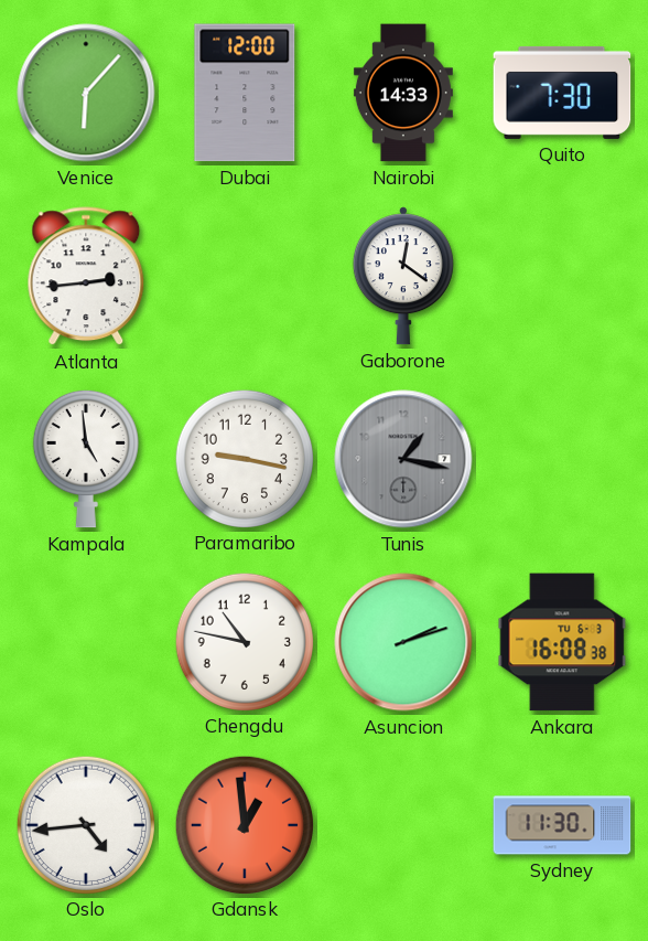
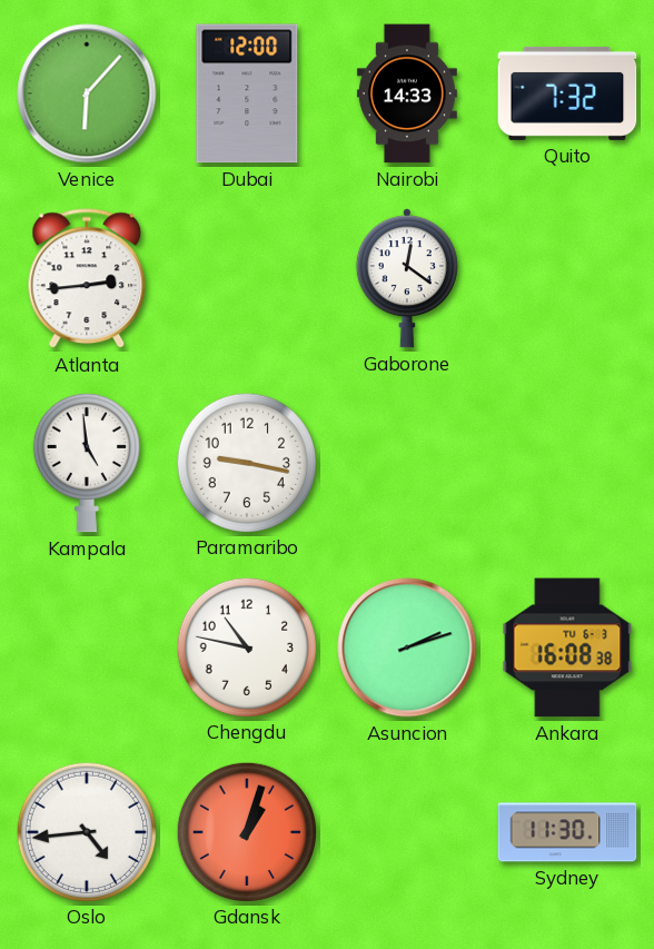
Quito: 7:30 -> 7:32 (567, 93)
Tunis: 1:17 -> none (403, 459)
Gdansk: 12:59 -> 1:03 (246, 831)
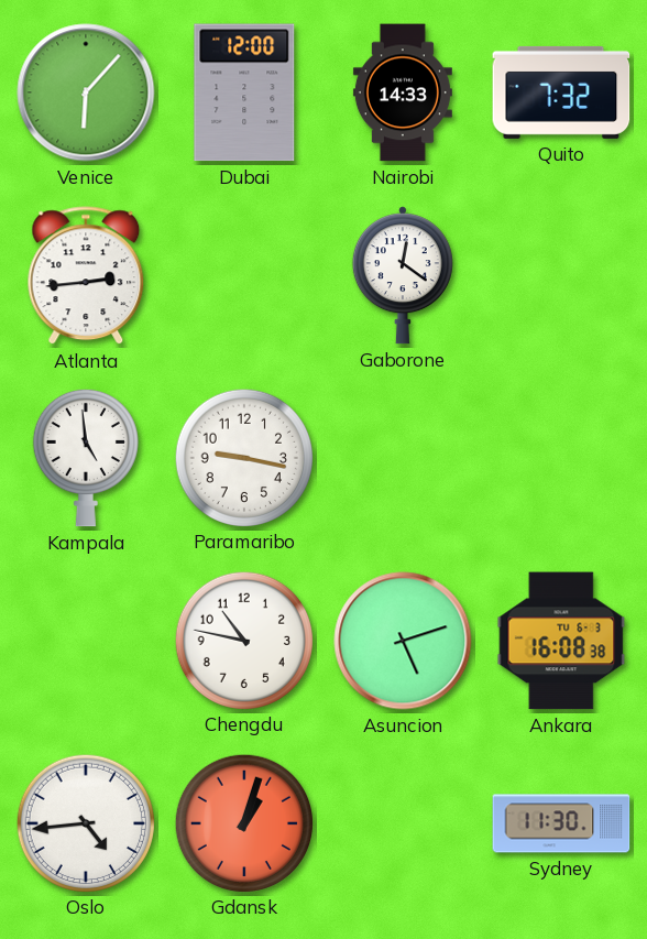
Asuncion: 2:12 -> 5:12 (403, 641)
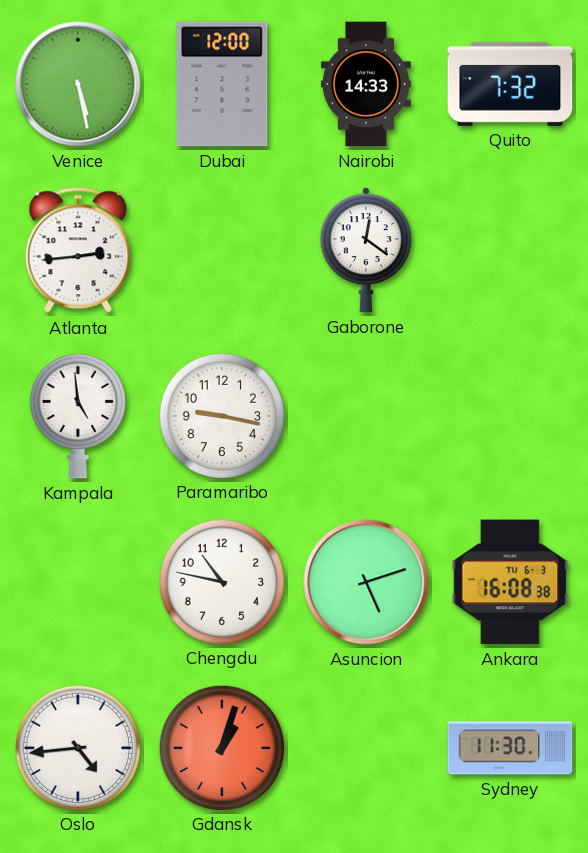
Venice: 6:07 -> 5:28 (78, 84)
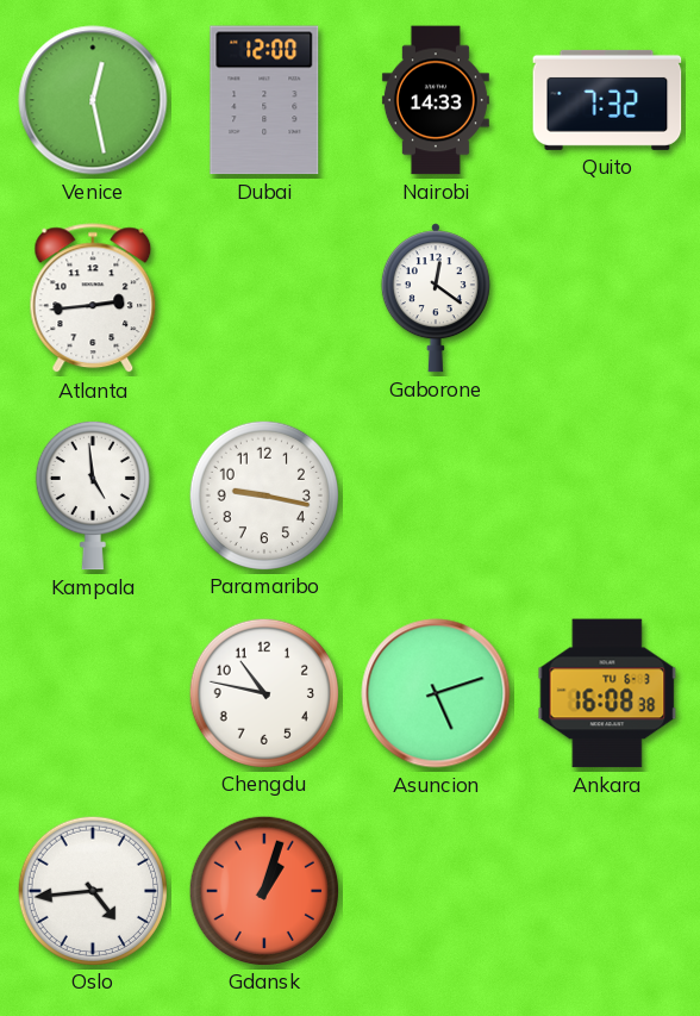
Venice: 5:28 -> 12:28 (93, 100)
Sydney: 11:30 -> none (510, 748)
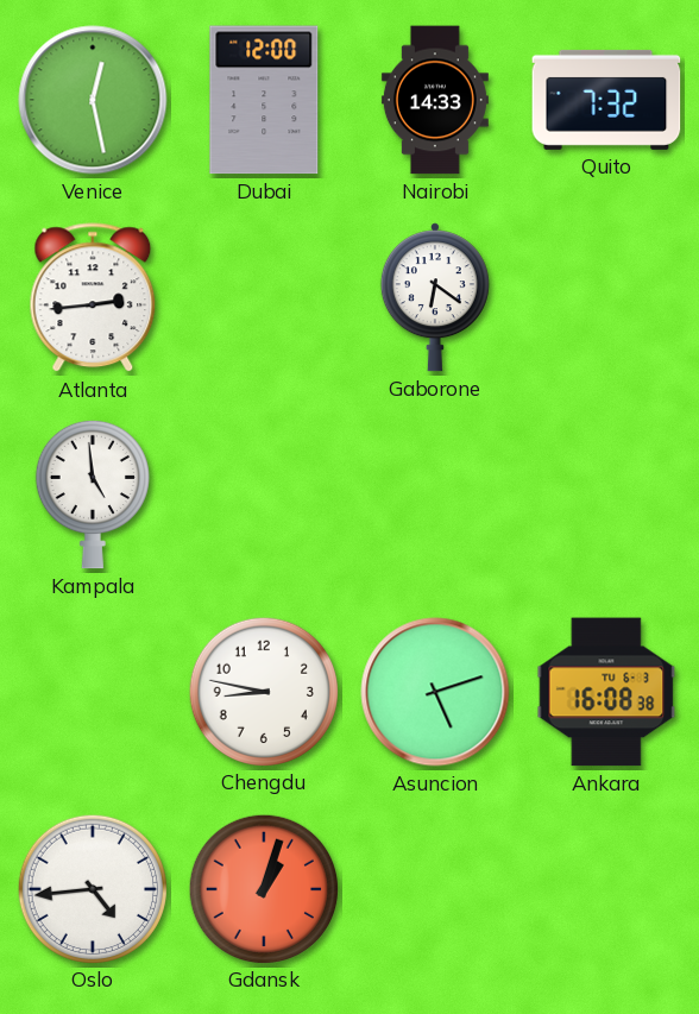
Gaborone: 12:21 -> 6:21 (435, 297)
Paramaribo: 9:17 -> none (263, 494)
Chengdu: 10:47 -> 8:47 (263, 691)
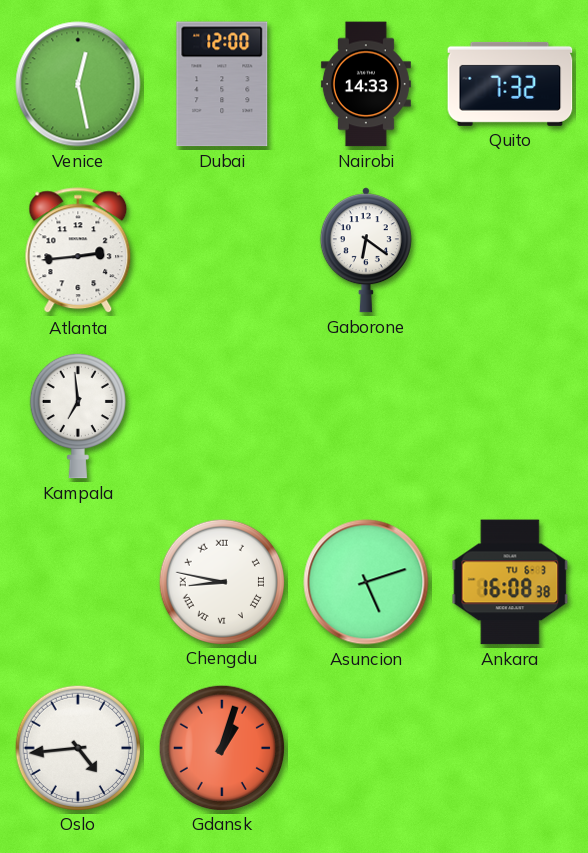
Kampala: 4:59 -> 6:59 (78, 416)
Chengdu numerals: Arabic -> Roman (221, 581)
